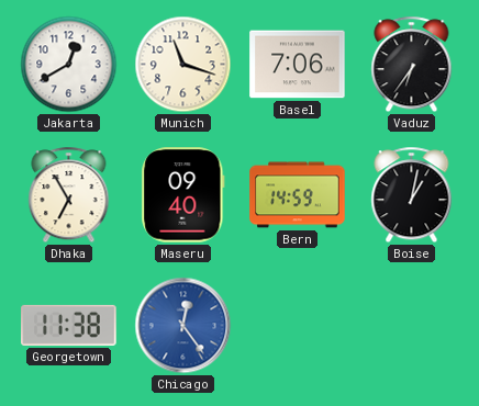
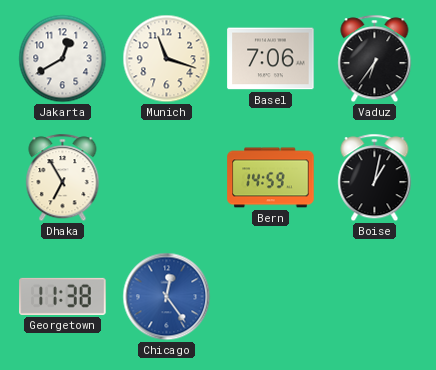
Maseru: 09:40 -> none (183, 195)
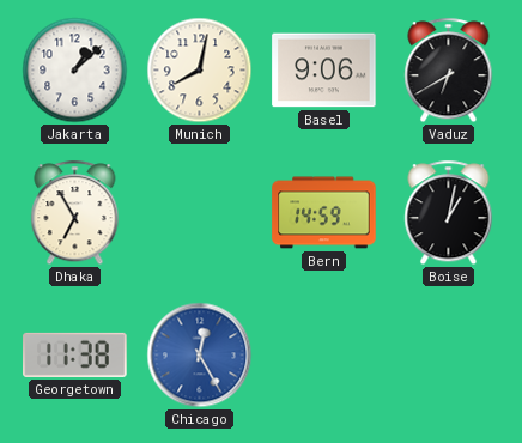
Jakarta: 12:40 -> 1:08 (75, 71)
Munich: 11:18 -> 8:02 (200, 71)
Basel: 7:06 -> 9:06 (324, 71)
Vaduz: 6:36 -> 6:40 (449, 71)
Chicago: 12:24 -> 12:25 (200, 356)
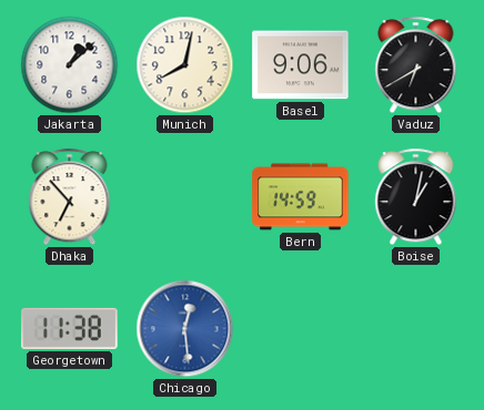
Dhaka: 6:55 -> 6:53 (70, 197)
Chicago: 12:25 -> 12:29 (185, 329)
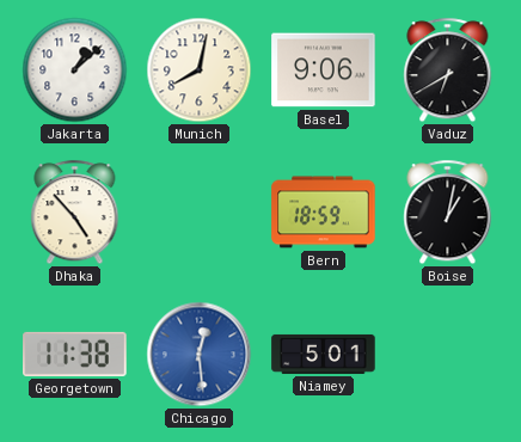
Dhaka: 6:53 -> 4:53 (75, 213)
Bern: 14:59 -> 18:59 (324, 213)
Niamey: none -> 5:01 (324, 354)
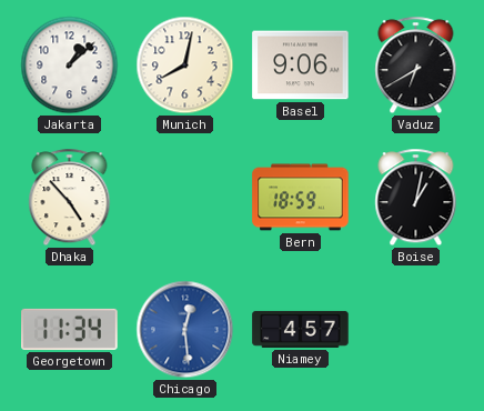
Georgetown: 11:38 -> 11:34 (70, 329)
Niamey: 5:01 -> 4:57 (301, 329)
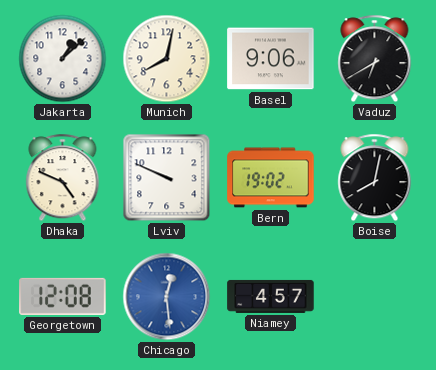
Dhaka: 4:53 -> 4:49 (63, 178)
Lviv: none -> 9:49 (167, 178)
Bern: 18:59 -> 19:02 (271, 178)
Boise: 1:02 -> 8:02 (375, 178)
Georgetown: 11:34 -> 12:08 (63, 296)
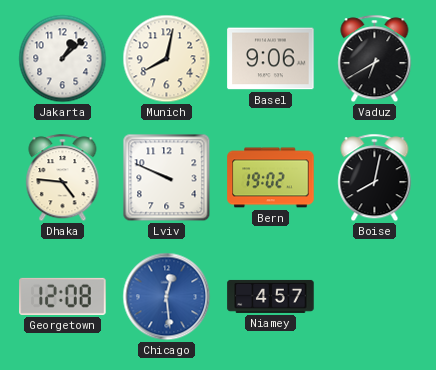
Dhaka: 4:49 -> 4:46 (63, 178)
